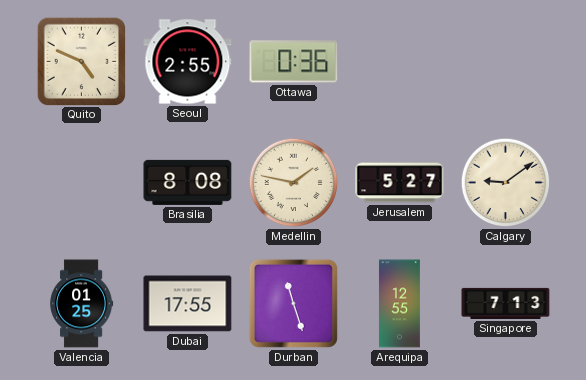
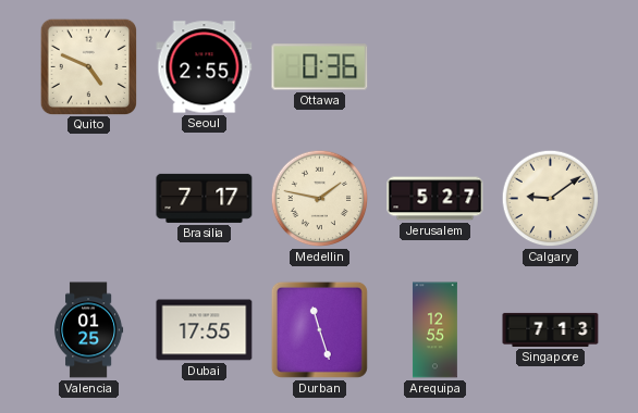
Brasilia: 8:08 -> 7:17 (205, 198)
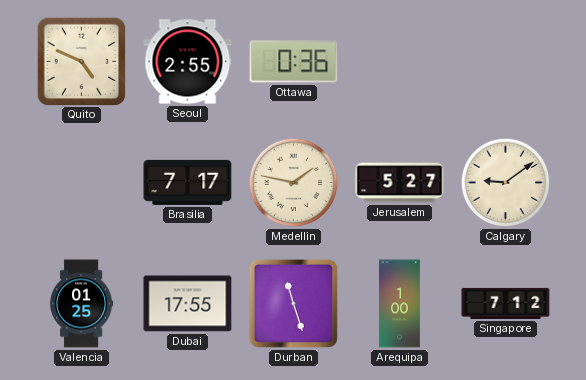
Arequipa: 12:55 -> 1:00 (399, 304)
Singapore: 7:13 -> 7:12 (506, 303)
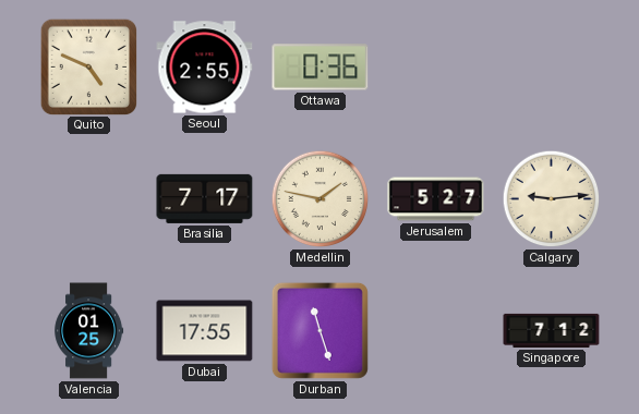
Calgary: 9:09 -> 9:14 (552, 199)
Arequipa: 1:00 -> none (399, 304)
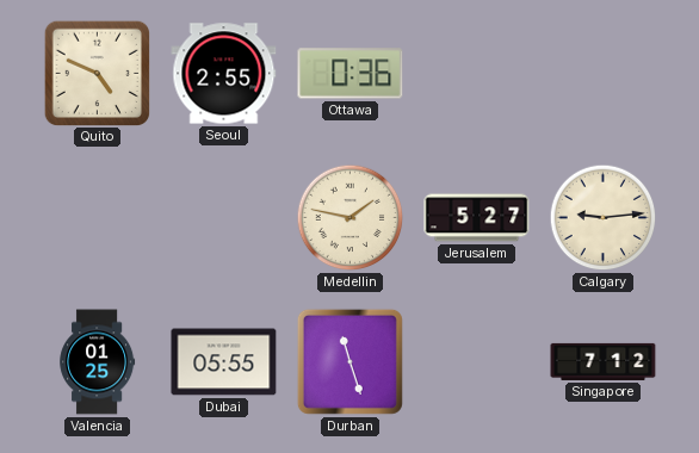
Brasilia: 7:17 -> none (205, 198)
Dubai: 17:55 -> 05:55 (224, 362)
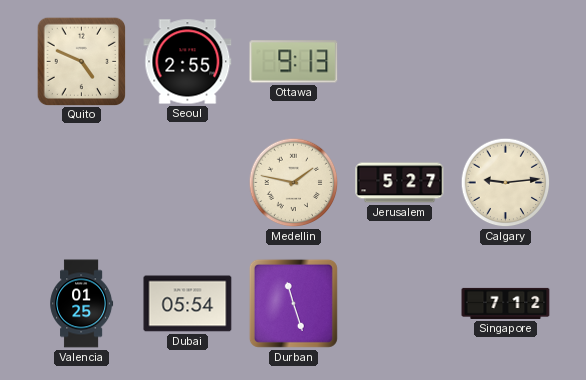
Ottawa: 0:36 -> 9:13 (294, 62)
Dubai: 05:55 -> 05:54 (188, 304)
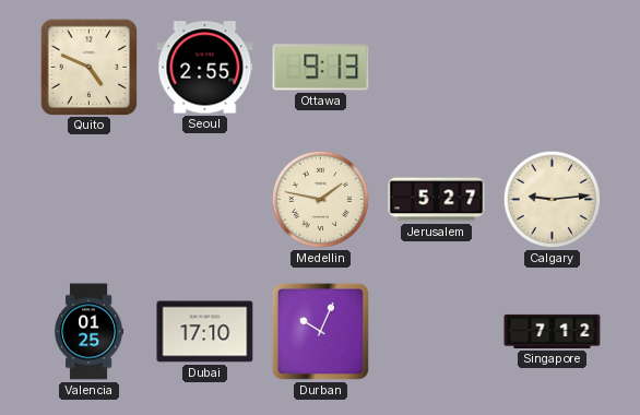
Dubai: 05:54 -> 17:10 (205, 332)
Durban: 11:27 -> 10:04 (320, 331)
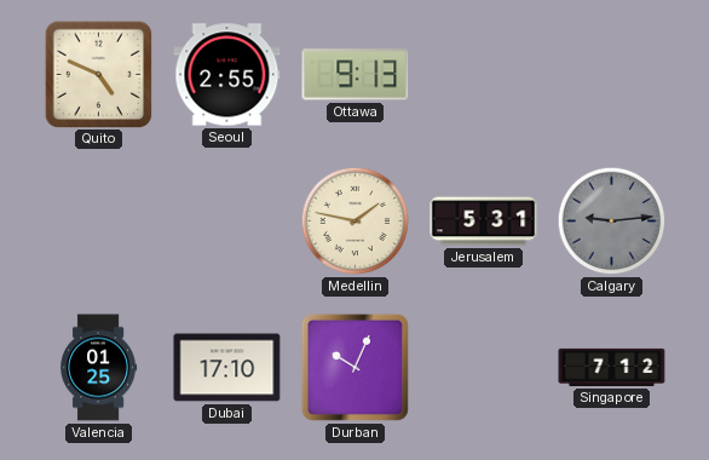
Jerusalem: 5:27 -> 5:31 (484, 222)
Calgary dial: cream -> grey (612, 222)
